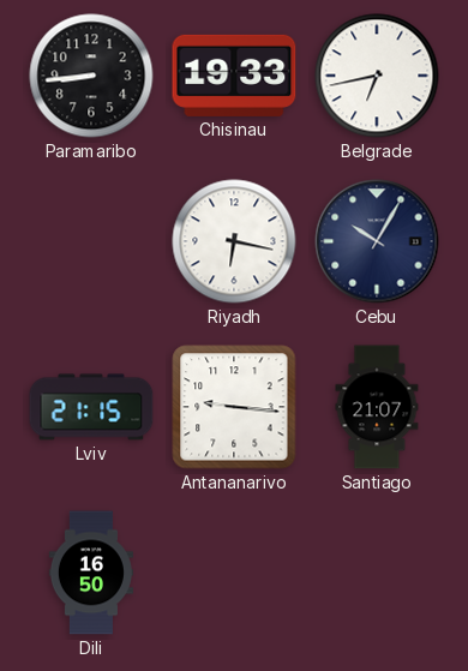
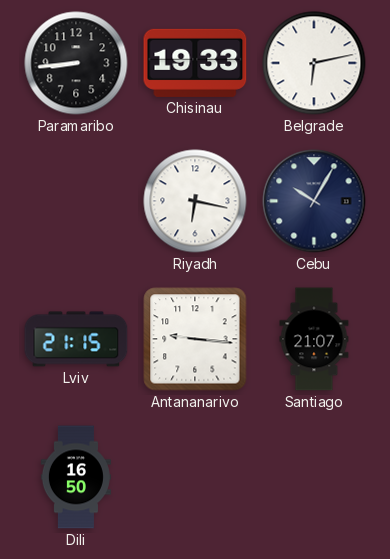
Belgrade: 6:43 -> 6:13 (314, 63)
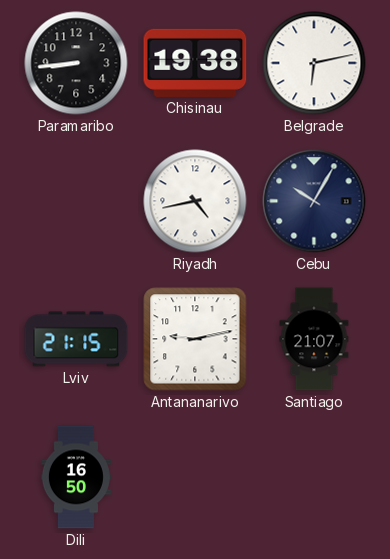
Chisinau: 19:33 -> 19:38 (195, 63)
Riyadh: 6:17 -> 4:43 (195, 201)
Antananarivo: 9:16 -> 9:13 (195, 339)
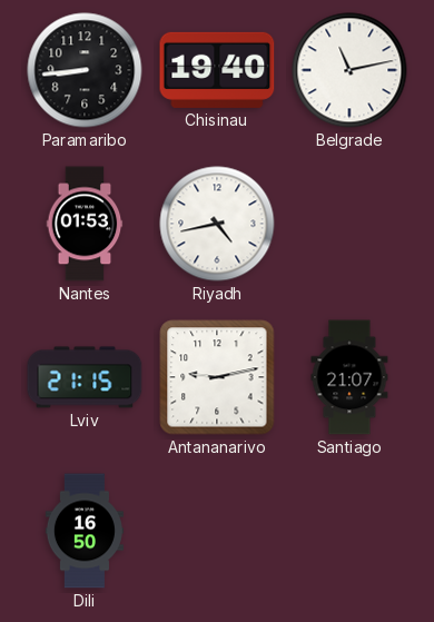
Chisinau: 19:38 -> 19:40 (217, 70)
Belgrade: 6:13 -> 11:13 (349, 70)
Nantes: none -> 01:53 (85, 224)
Cebu: 10:05 -> none (314, 201)
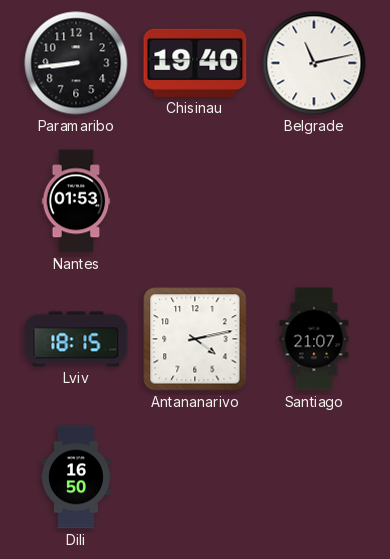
Riyadh: 4:43 -> none (217, 224)
Lviv: 21:15 -> 18:15 (76, 339)
Antananarivo: 9:13 -> 4:13 (195, 339)
